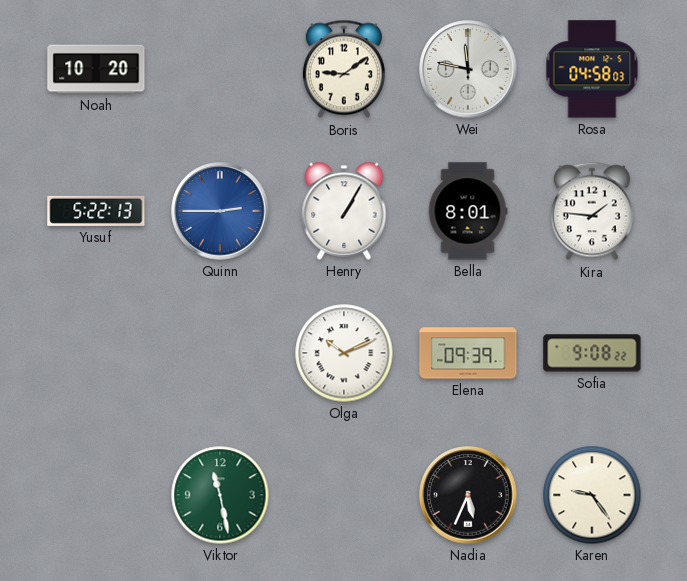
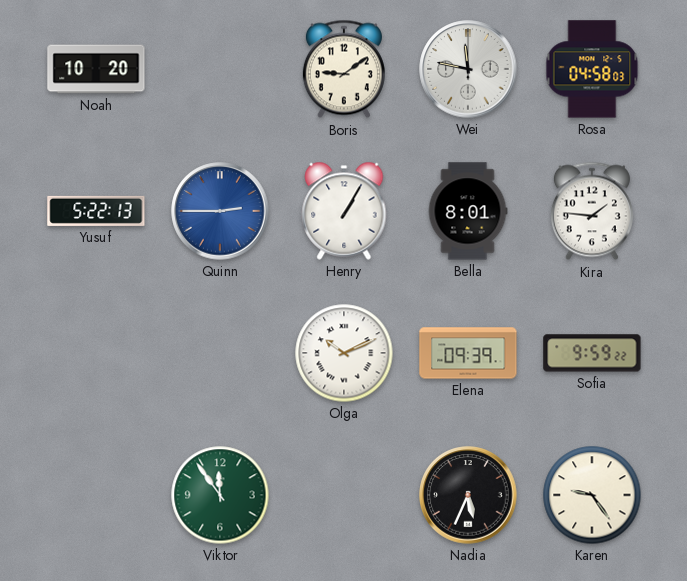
Sofia: 9:08 -> 9:59 (592, 353)
Viktor: 11:28 -> 11:54 (220, 495)
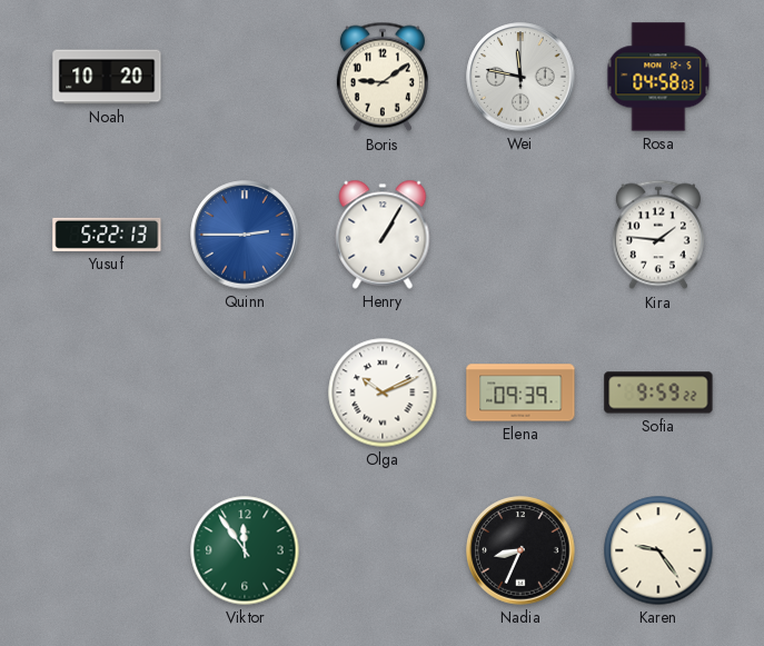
Bella: 8:01 -> none (468, 211)
Nadia: 5:34 -> 8:34 (520, 550)
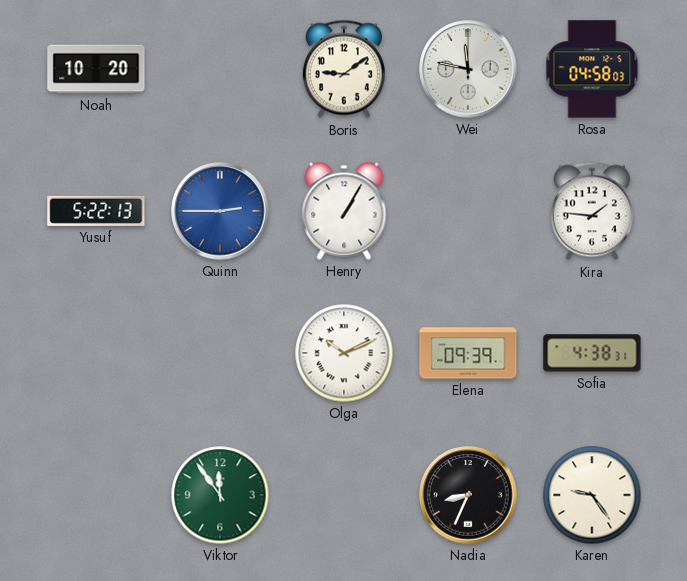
Sofia: 9:59 -> 4:38 (592, 353)
